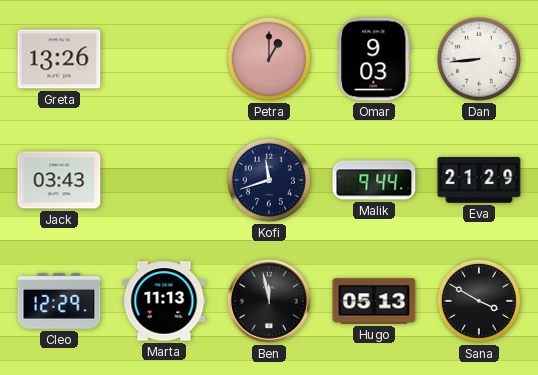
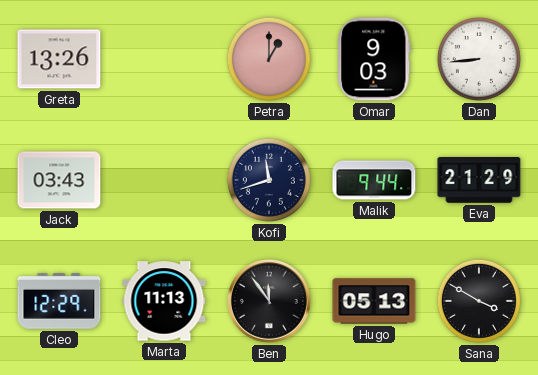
Ben: 11:58 -> 11:54 (269, 301)
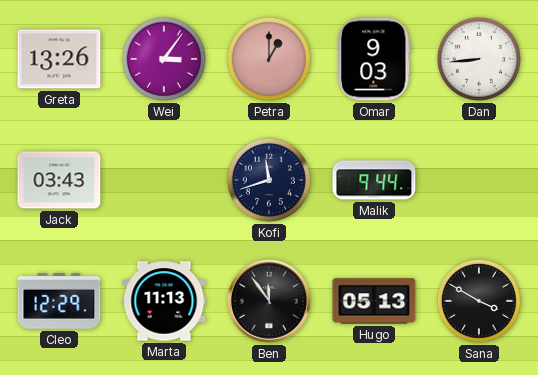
Wei: none -> 3:06 (164, 59)
Eva: 21:29 -> none (479, 181)
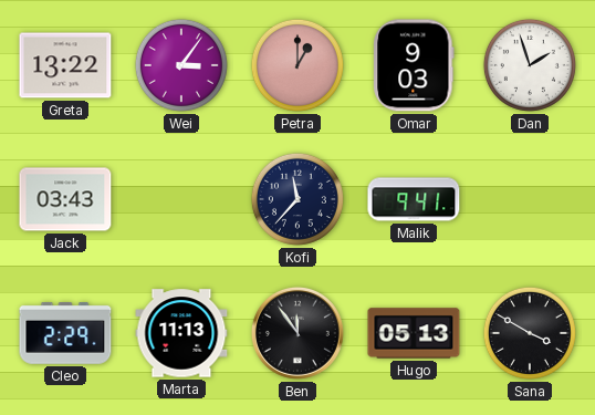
Greta: 13:26 -> 13:22 (65, 65)
Dan: 8:44 -> 1:57 (530, 65)
Kofi: 11:42 -> 11:37 (297, 199)
Malik: 9:44 -> 9:41 (414, 199)
Cleo: 12:29 -> 2:29 (65, 334)
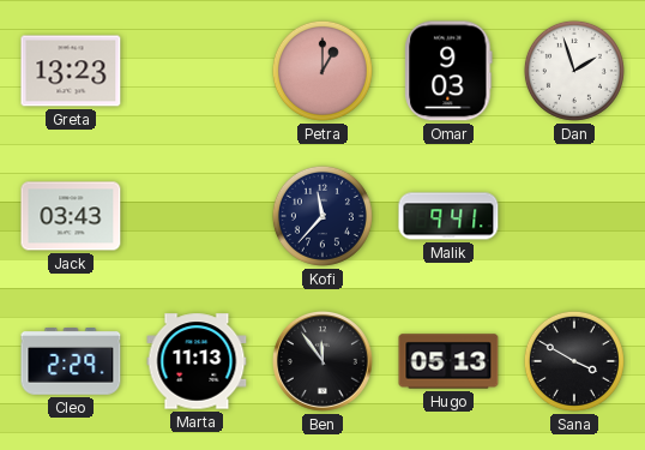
Greta: 13:22 -> 13:23 (71, 71)
Wei: 3:06 -> none (181, 65)
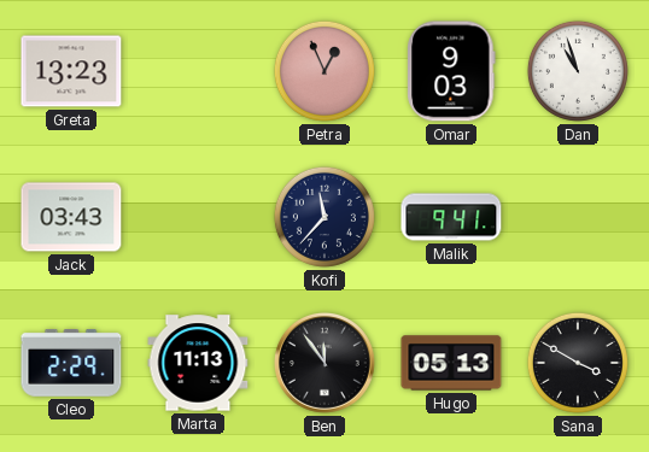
Petra: 1:00 -> 12:56 (324, 71)
Dan: 1:57 -> 10:57 (578, 71)
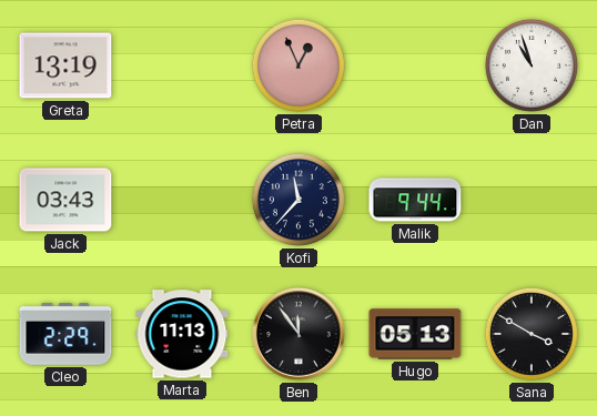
Greta: 13:23 -> 13:19 (65, 65)
Omar: 9:03 -> none (451, 71)
Malik: 9:41 -> 9:44 (415, 200)
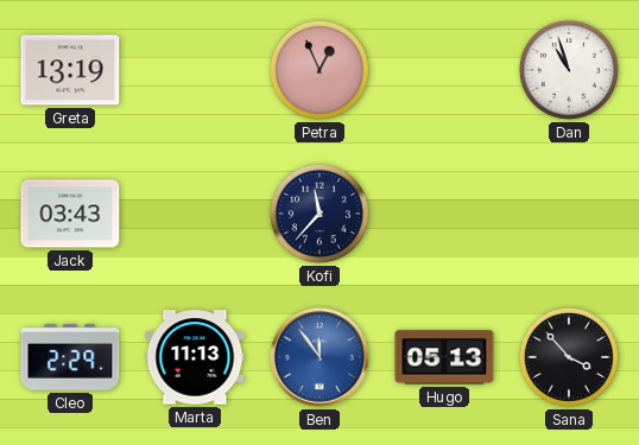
Malik: 9:44 -> none (415, 200)
Ben dial: black -> blue (319, 357)
Sana: 3:50 -> 3:53 (569, 357)
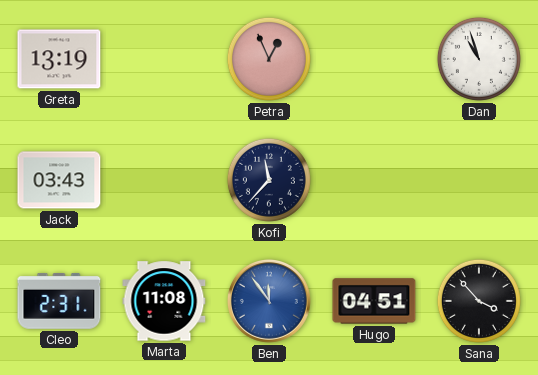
Cleo: 2:29 -> 2:31 (59, 302)
Marta: 11:13 -> 11:08 (164, 301)
Hugo: 05:13 -> 04:51 (374, 301)
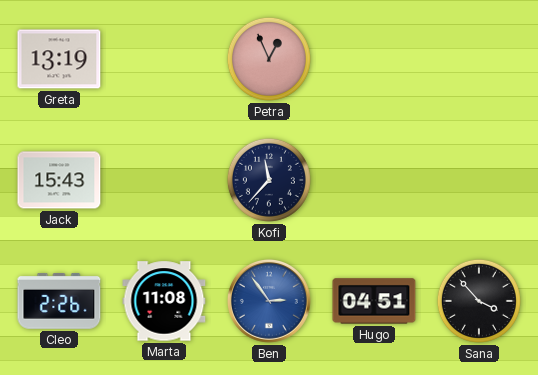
Dan: 10:57 -> none (479, 59)
Jack: 03:43 -> 15:43 (59, 180)
Cleo: 2:31 -> 2:26 (59, 302)
Ben: 11:54 -> 2:54 (269, 301)
